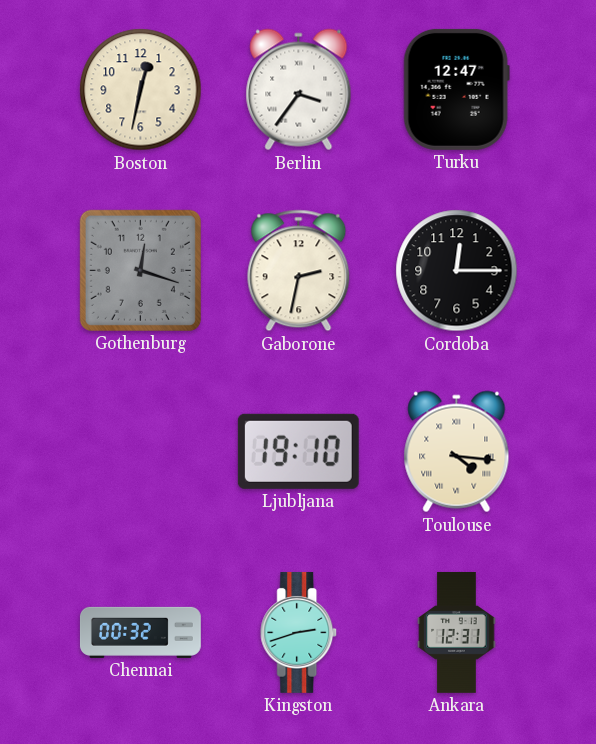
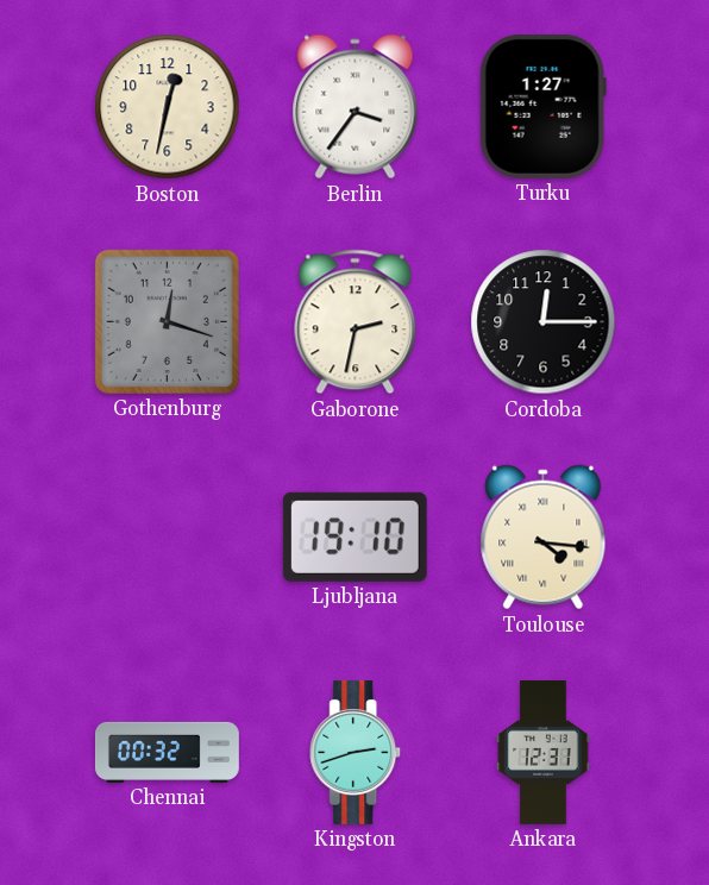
Turku: 12:47 -> 1:27 (542, 106)
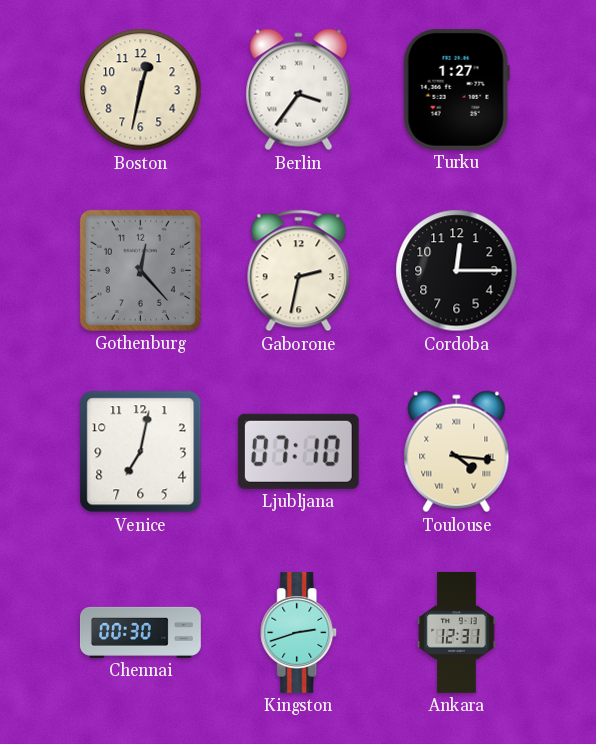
Gothenburg: 12:18 -> 12:23 (140, 270)
Venice: none -> 7:02 (141, 452)
Ljubljana: 19:10 -> 07:10 (298, 451)
Chennai: 00:32 -> 00:30 (140, 632)
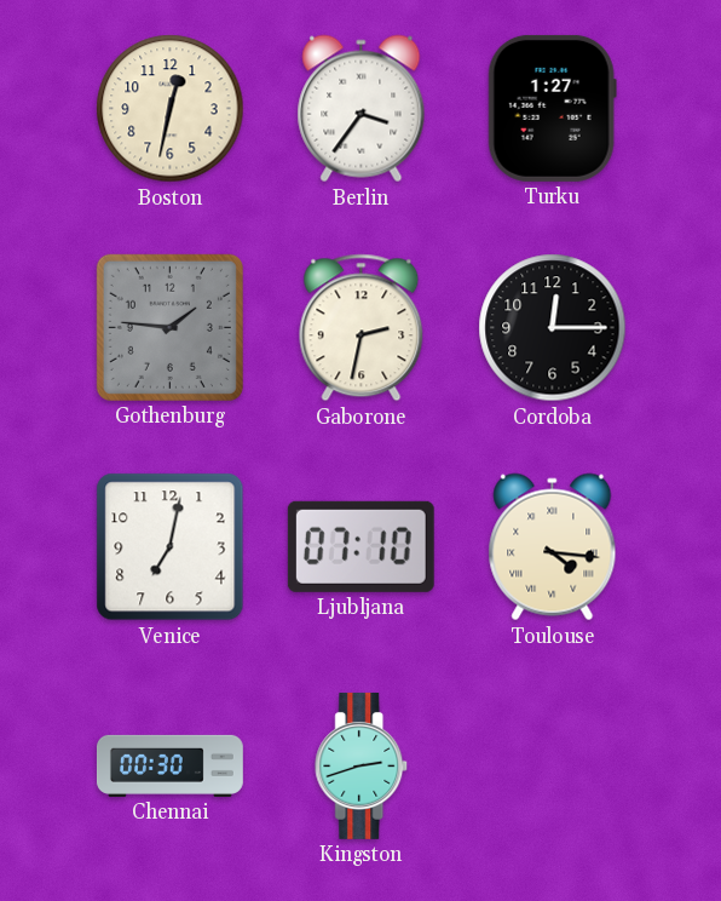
Gothenburg: 12:23 -> 1:46 (169, 327)
Ankara: 12:31 -> none (457, 632)
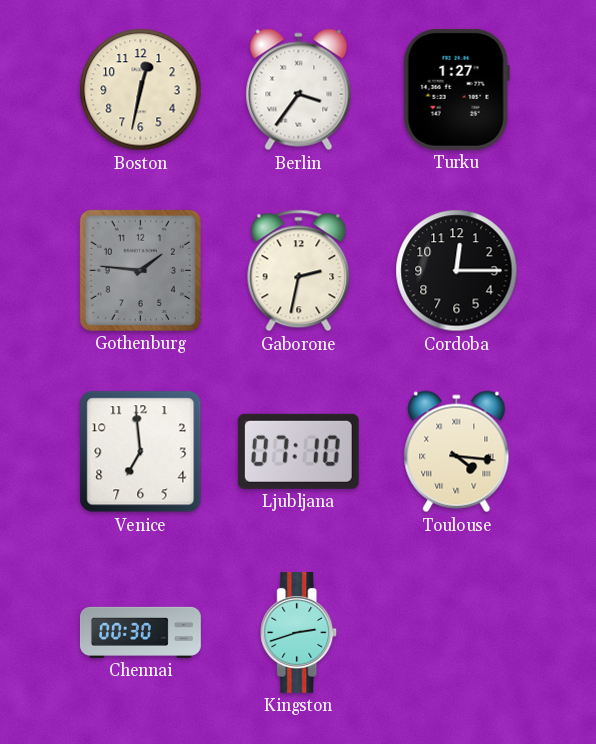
Venice: 7:02 -> 6:59 (141, 452)
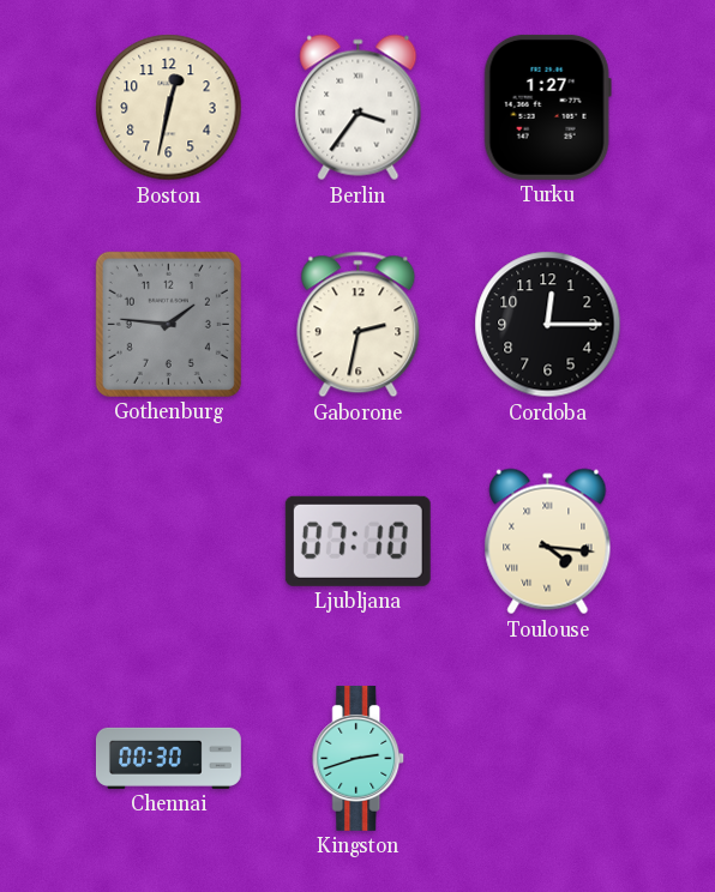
Venice: 6:59 -> none (141, 452)
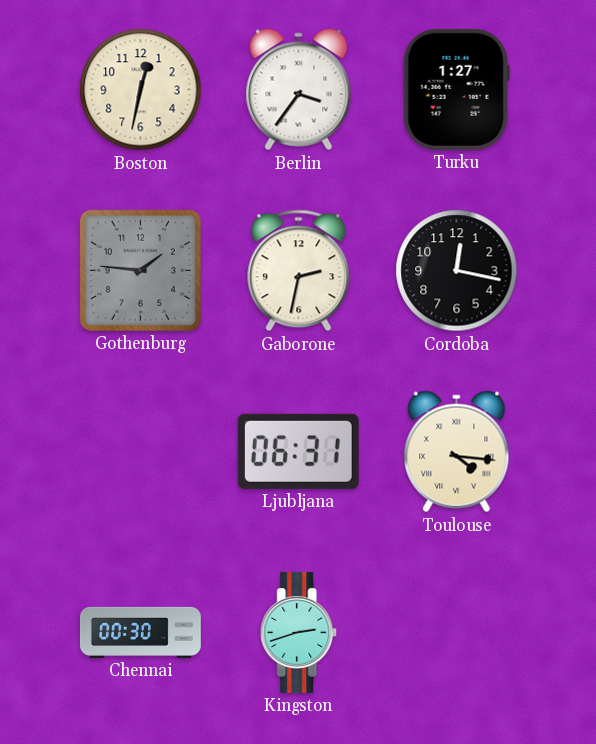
Cordoba: 12:15 -> 12:17 (457, 271)
Ljubljana: 07:10 -> 06:31 (298, 451)
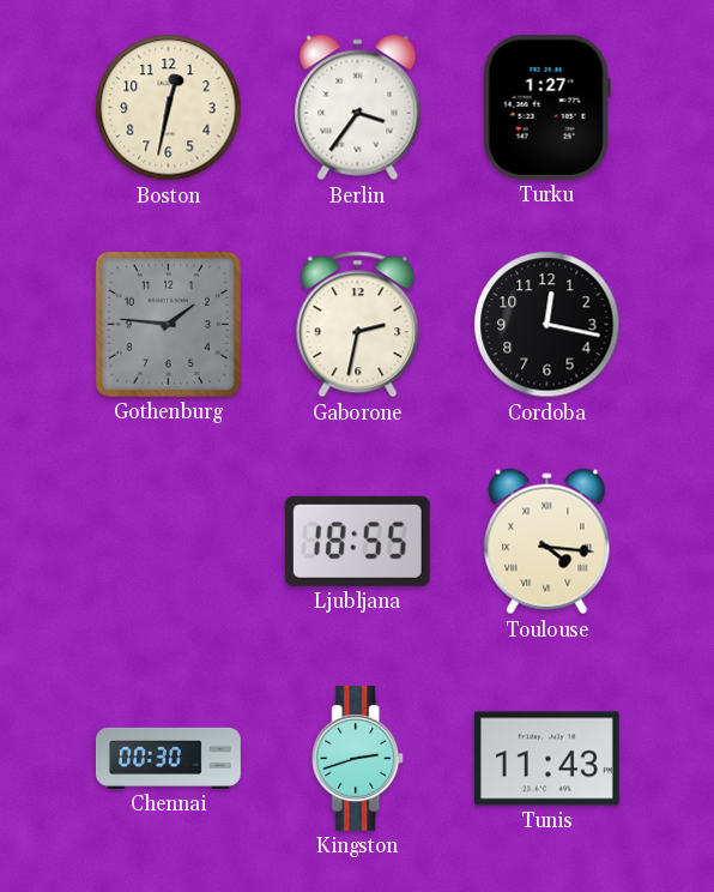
Ljubljana: 06:31 -> 18:55 (357, 541)
Tunis: none -> 11:43 (546, 759)
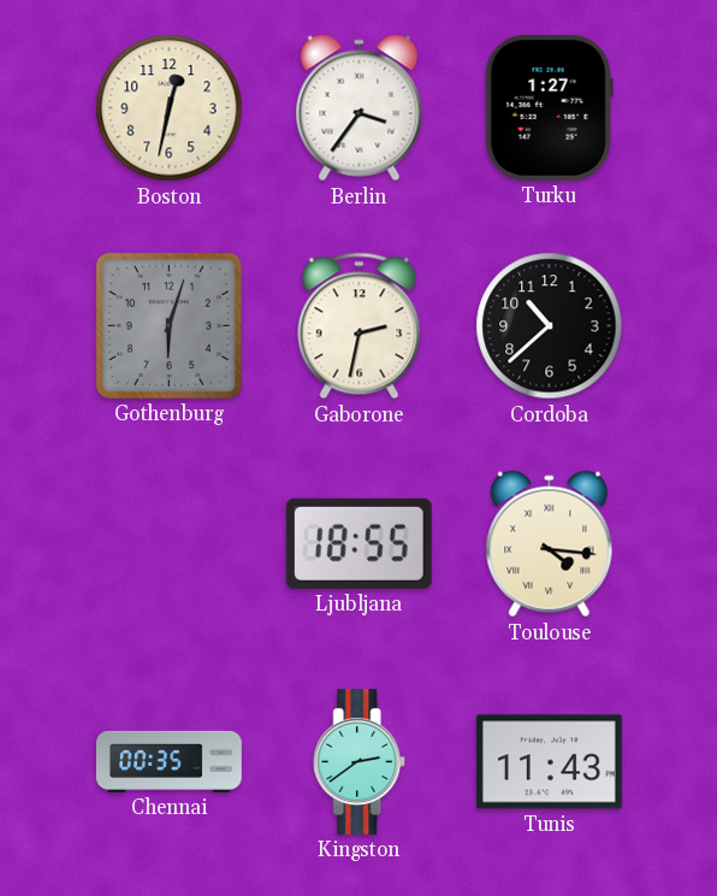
Gothenburg: 1:46 -> 6:03 (168, 325)
Cordoba: 12:17 -> 10:38 (550, 326)
Chennai: 00:30 -> 00:35 (168, 761)
Kingston: 2:42 -> 2:39 (360, 761)
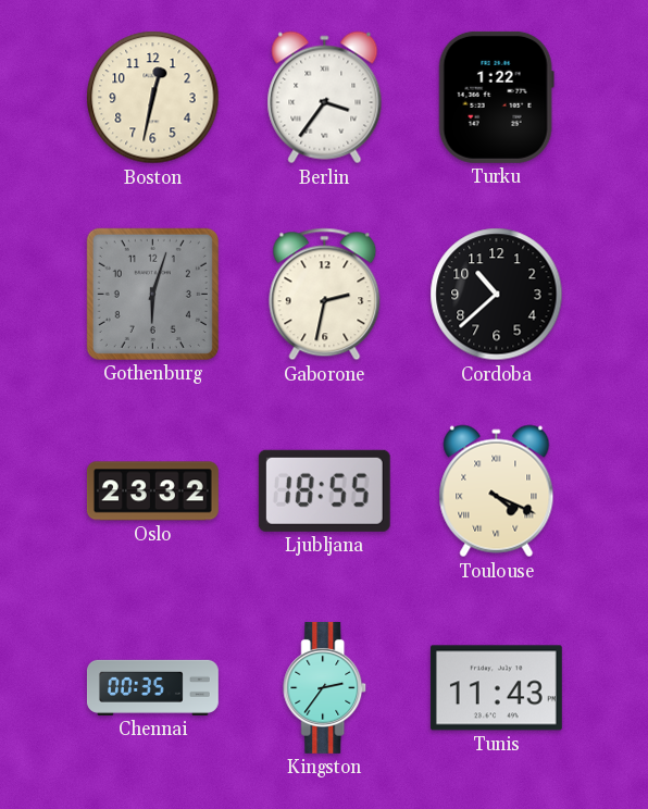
Turku: 1:27 -> 1:22 (496, 97)
Oslo: none -> 23:32 (152, 491)
Toulouse: 4:16 -> 4:19 (497, 491)
Kingston: 2:39 -> 2:36 (325, 687)
